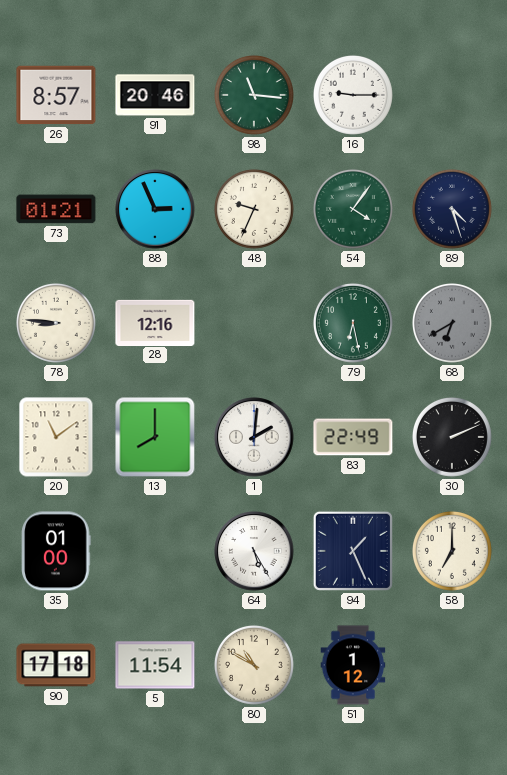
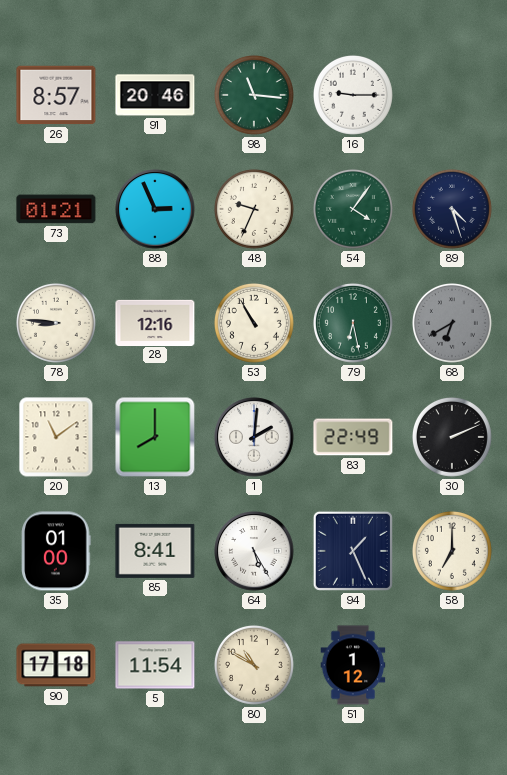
53: none -> 10:55 (254, 323)
85: none -> 8:41 (155, 551)
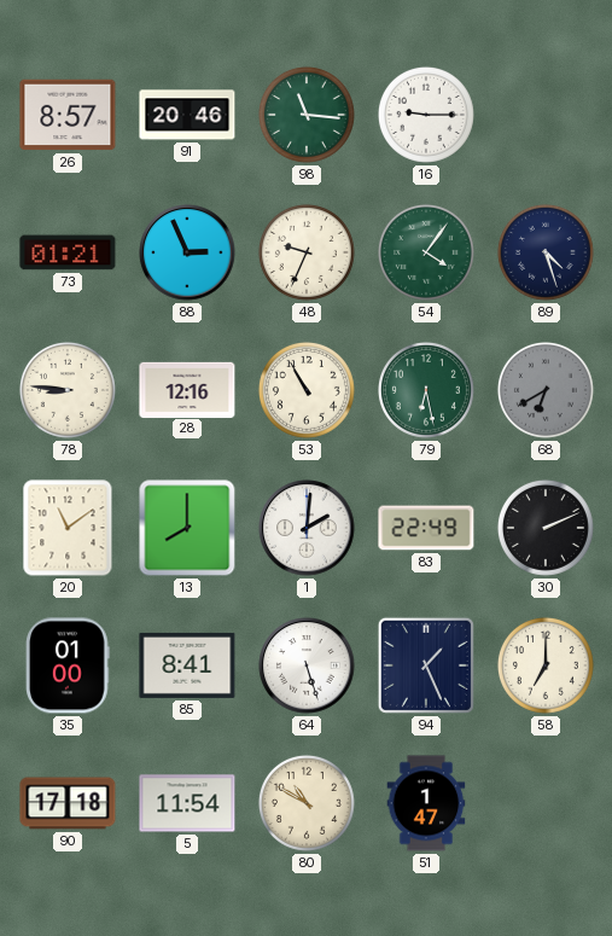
64: 5:25 -> 5:27 (307, 665)
51: 1:12 -> 1:47 (426, 803)
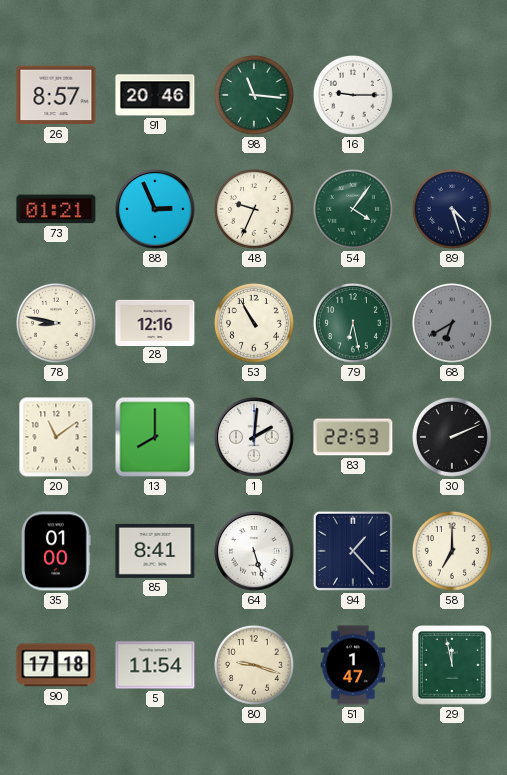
78: 8:46 -> 8:47 (56, 323)
83: 22:49 -> 22:53 (353, 437)
94: 1:26 -> 1:23 (353, 551)
80: 10:50 -> 9:18 (254, 665)
29: none -> 11:58 (452, 665)
